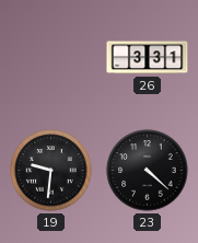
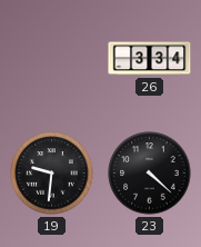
26: 3:31 -> 3:34 (150, 59)
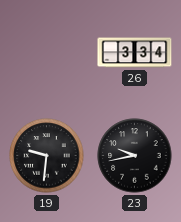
23: 4:22 -> 9:43 (135, 156)
